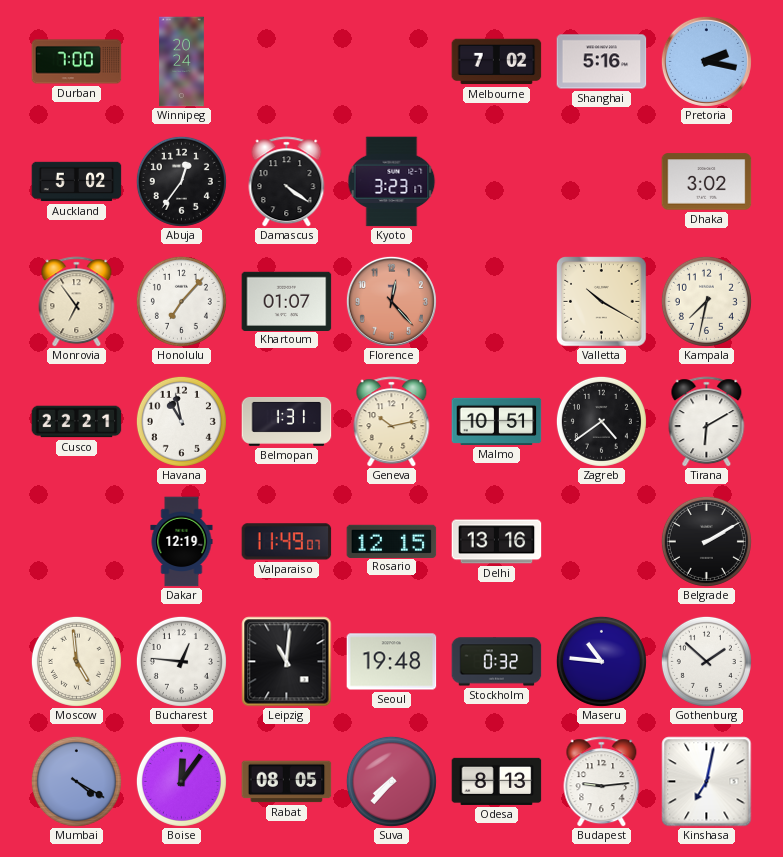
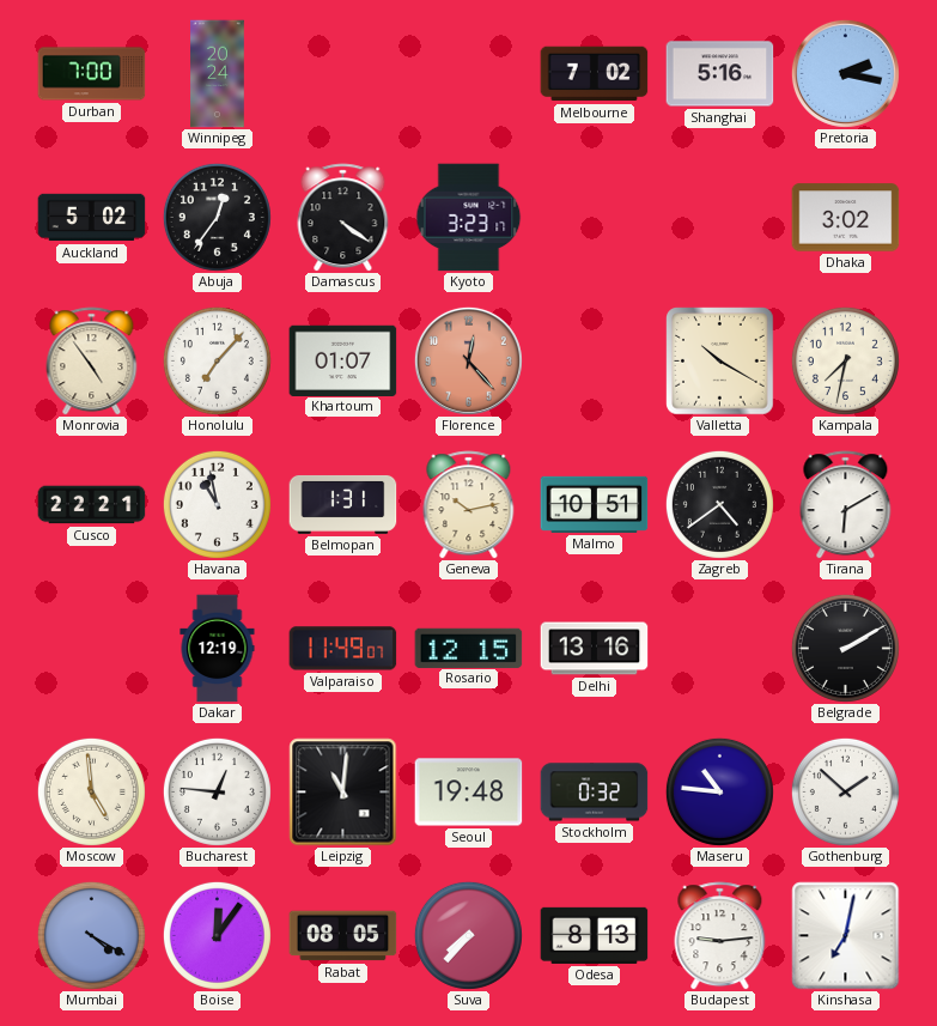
Monrovia: 6:54 -> 4:54 (92, 362)
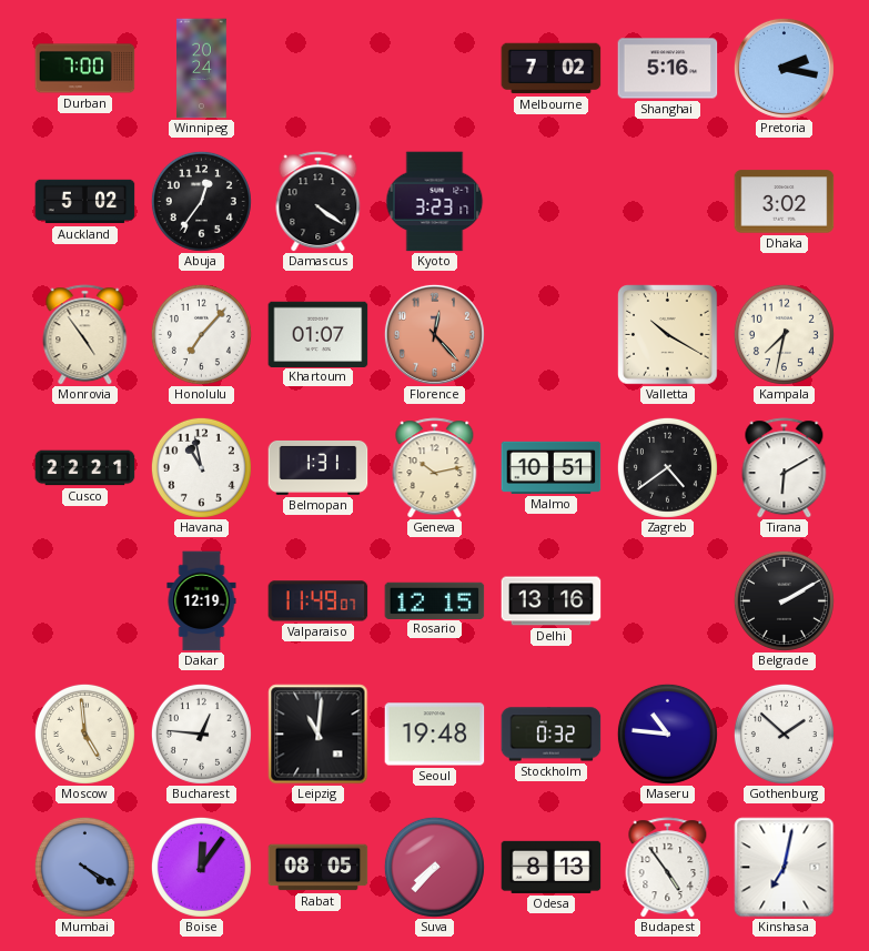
Budapest: 9:14 -> 4:54 (668, 868)
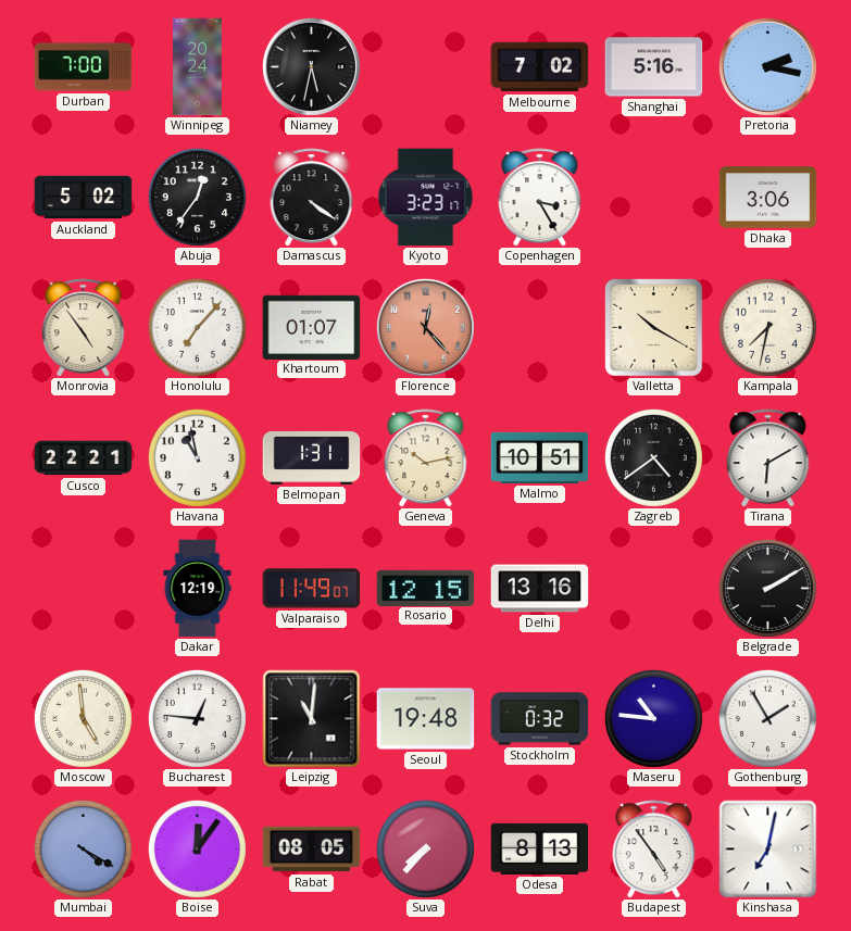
Niamey: none -> 5:32 (311, 66)
Copenhagen: none -> 3:25 (540, 198)
Dhaka: 3:02 -> 3:06 (768, 198)
Gothenburg: 1:52 -> 1:55 (767, 718)
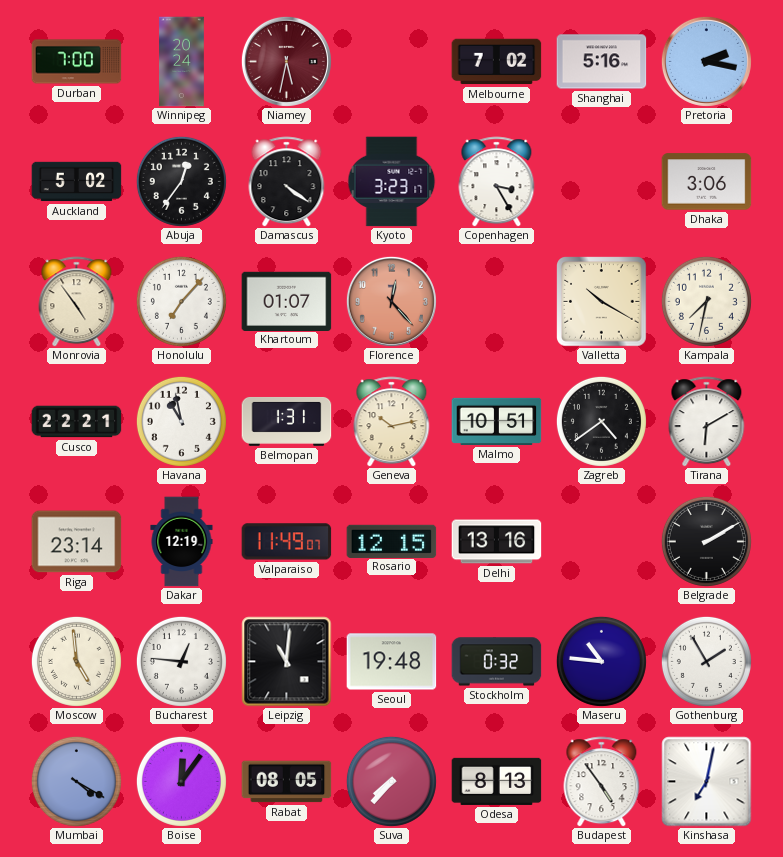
Niamey dial: black -> burgundy (286, 61)
Riga: none -> 23:14 (77, 542)
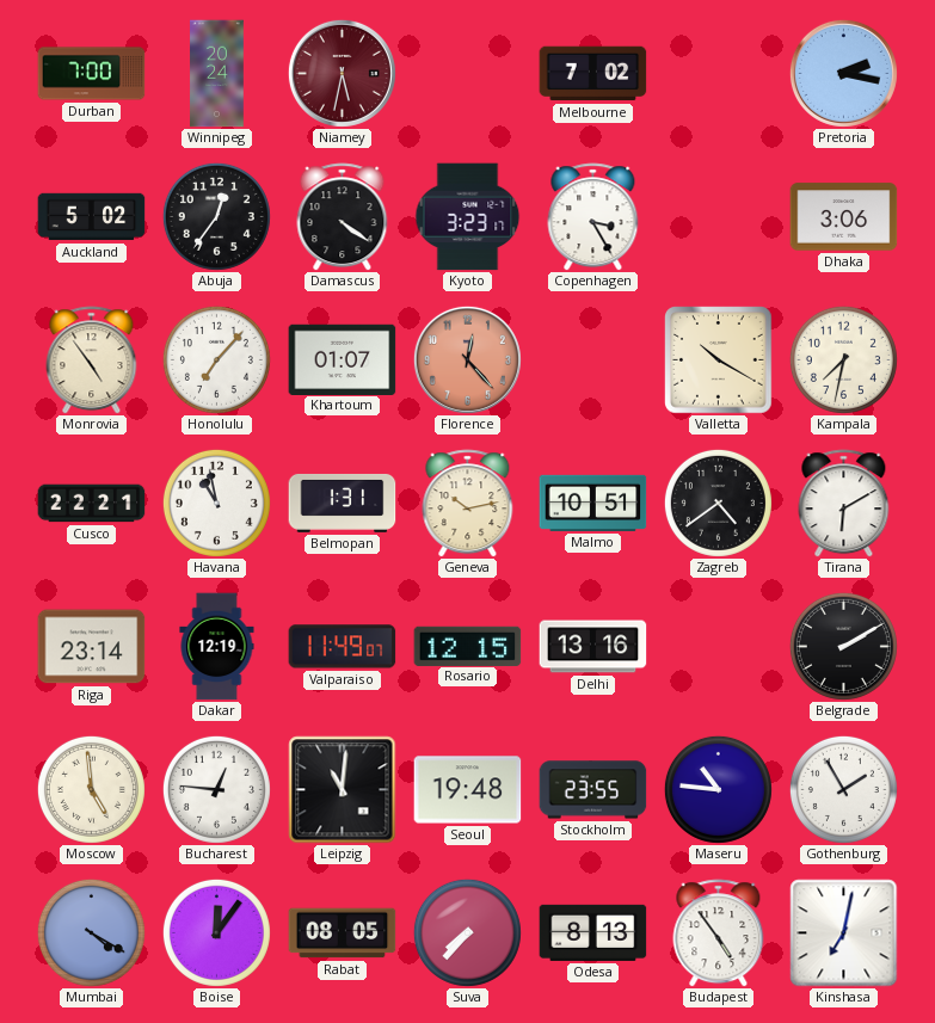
Shanghai: 5:16 -> none (602, 62)
Stockholm: 0:32 -> 23:55 (593, 790)
